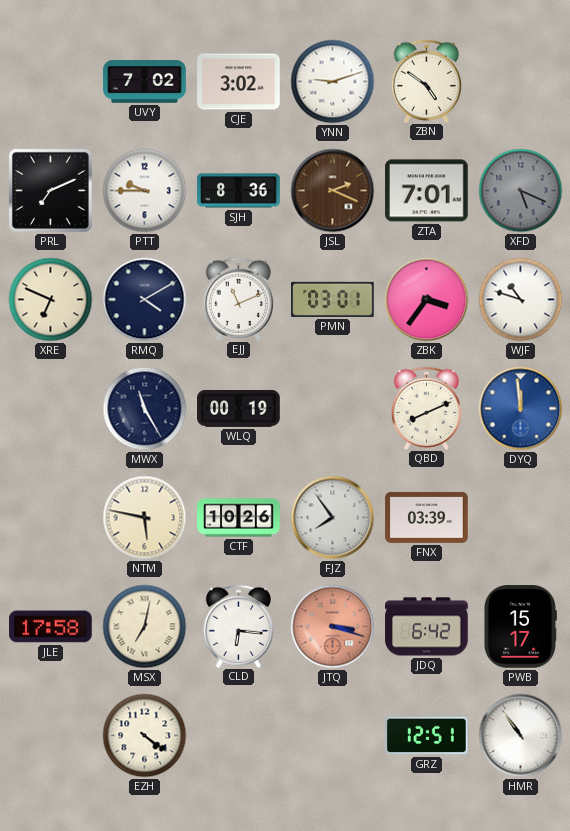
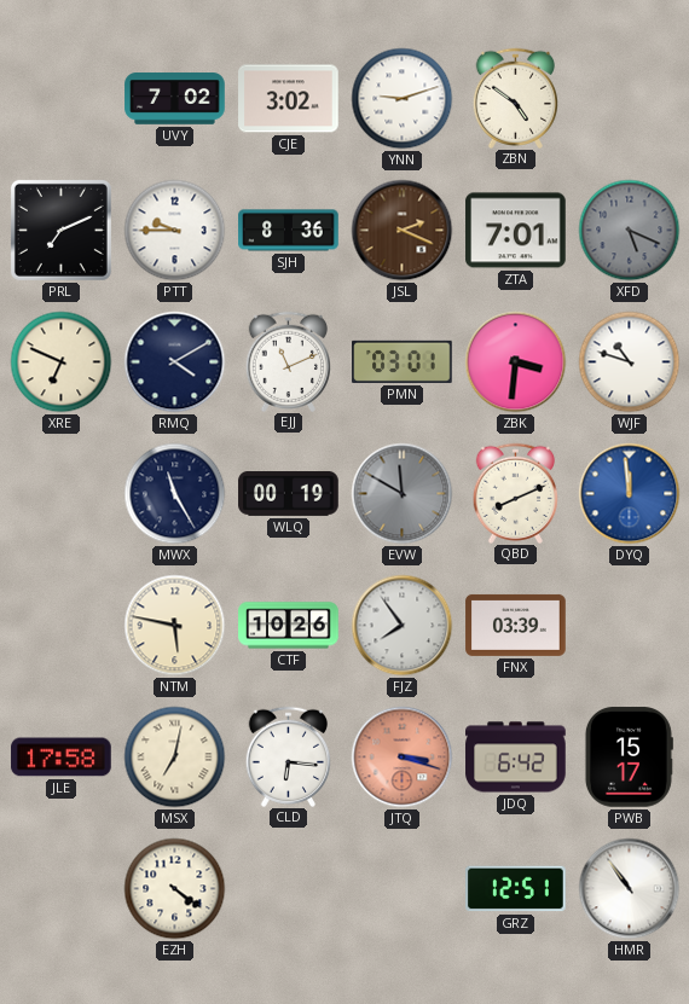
ZBK: 3:36 -> 3:31 (516, 362)
EVW: none -> 11:50 (403, 494)
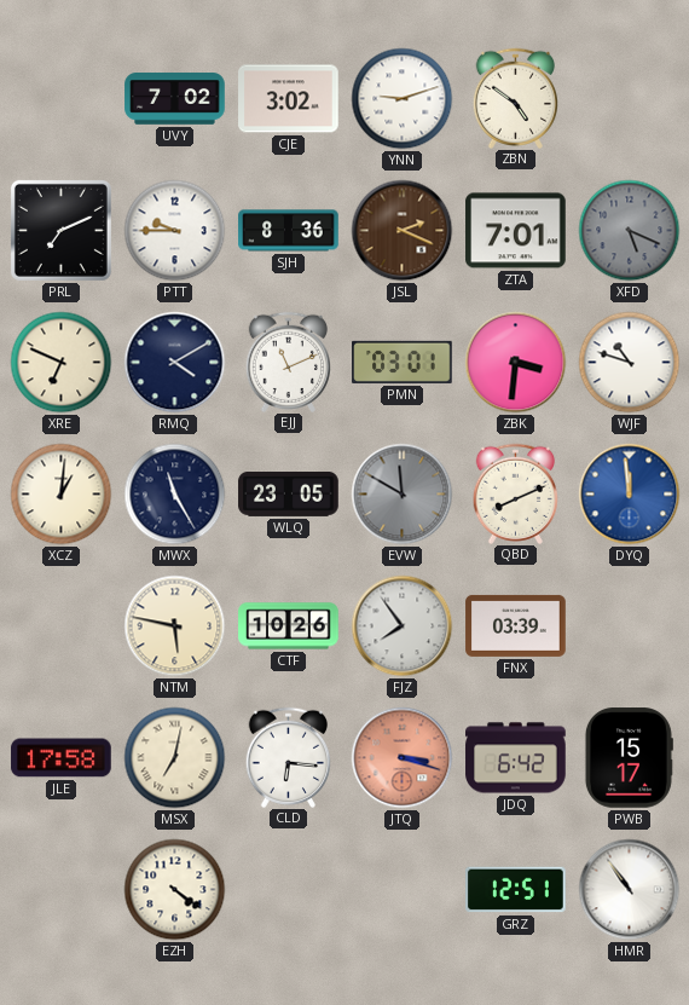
XCZ: none -> 1:01 (62, 495)
WLQ: 00:19 -> 23:05 (289, 495)
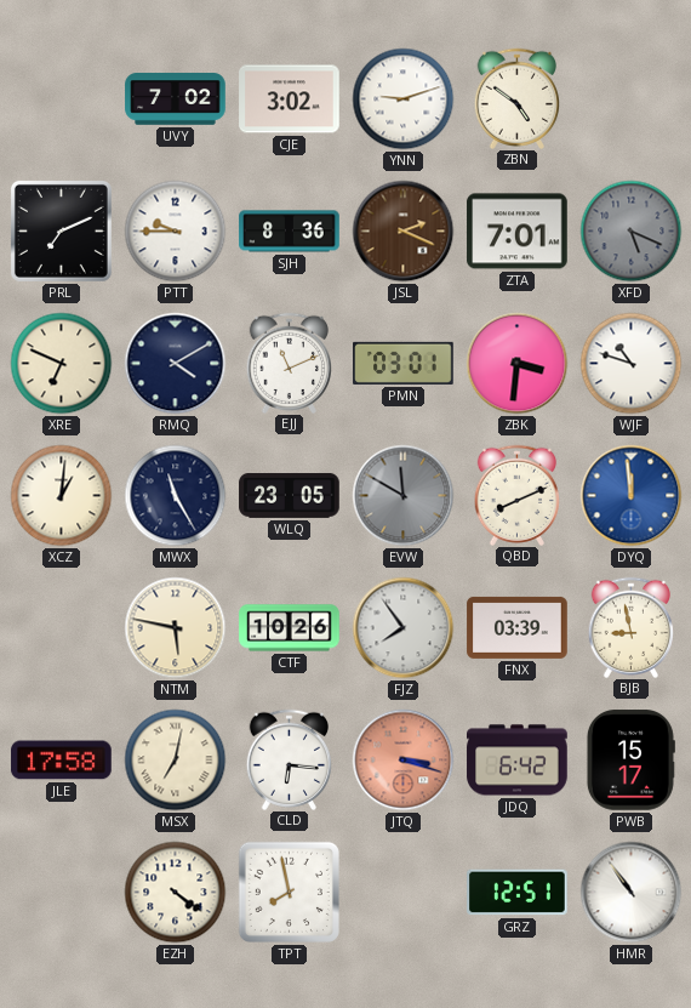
BJB: none -> 8:58 (632, 627)
TPT: none -> 7:58 (289, 892)
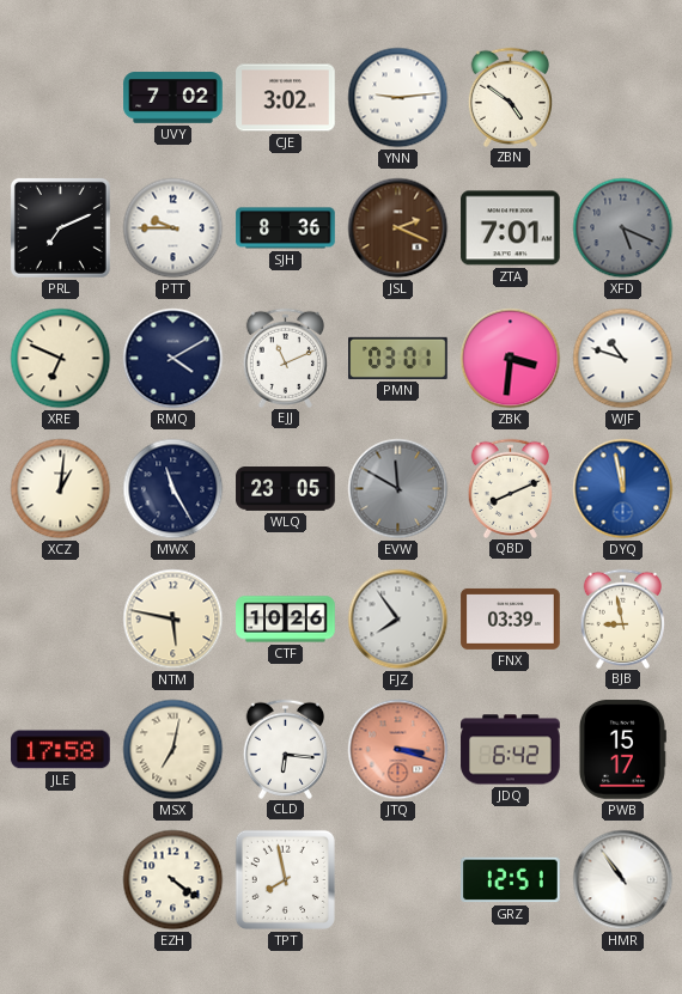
YNN: 9:12 -> 9:14 (398, 98)
DYQ: 11:59 -> 11:58 (623, 489)
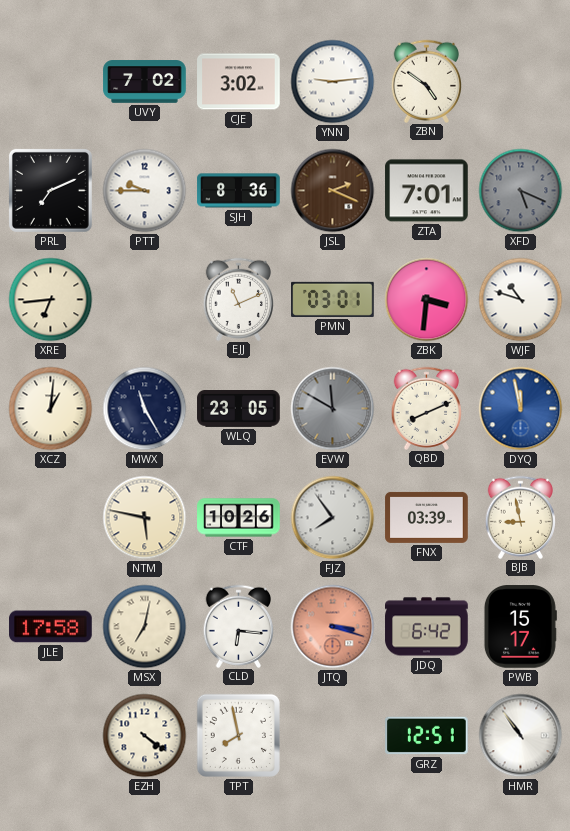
XRE: 6:49 -> 6:44 (51, 300)
RMQ: 4:10 -> none (173, 359)
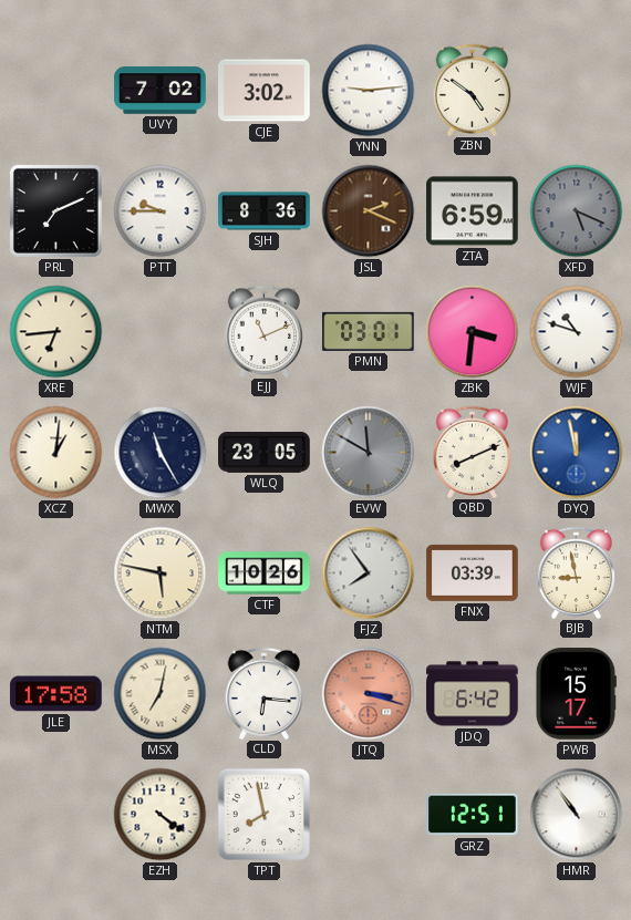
ZTA: 7:01 -> 6:59 (473, 211)
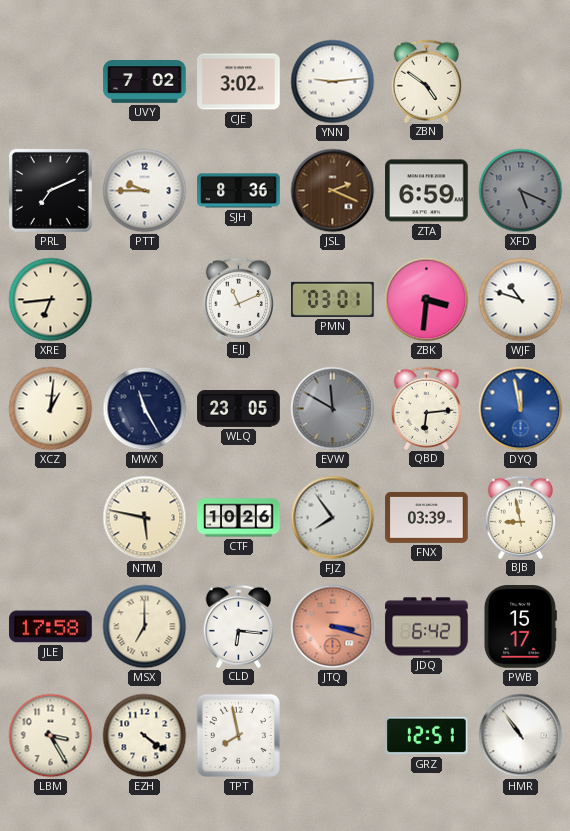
QBD: 8:11 -> 6:14 (427, 408)
MSX: 7:02 -> 7:00 (145, 627)
LBM: none -> 3:25 (51, 736)
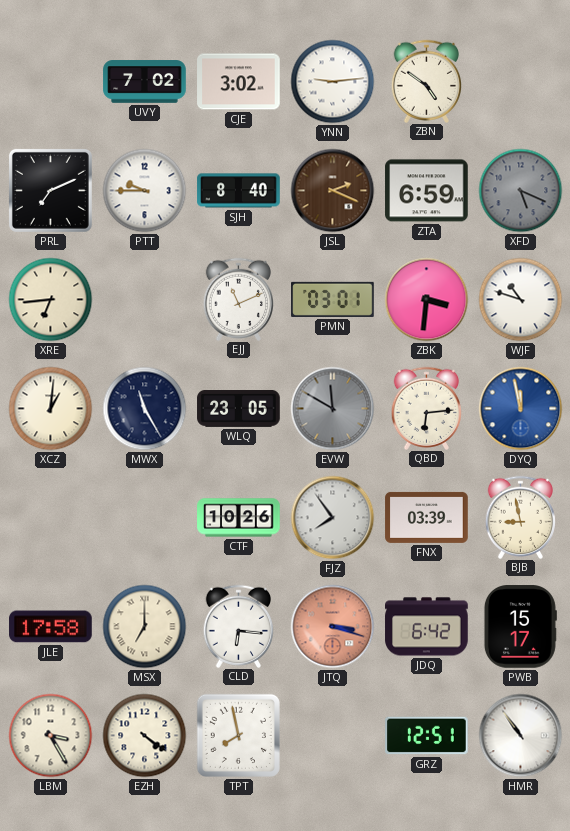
SJH: 8:36 -> 8:40 (239, 191)
NTM: 5:47 -> none (145, 518)
